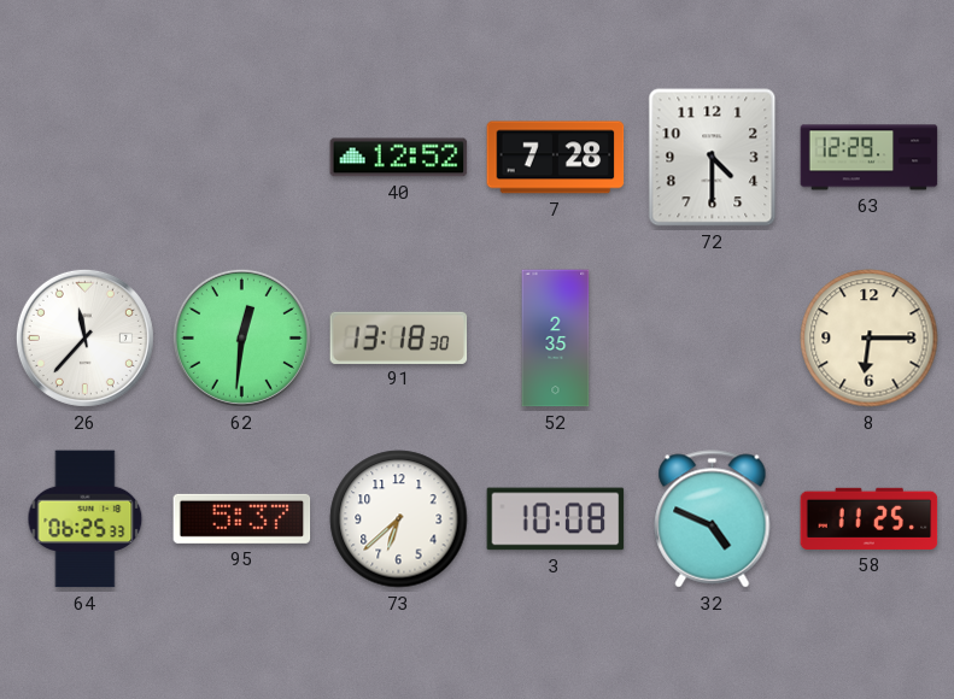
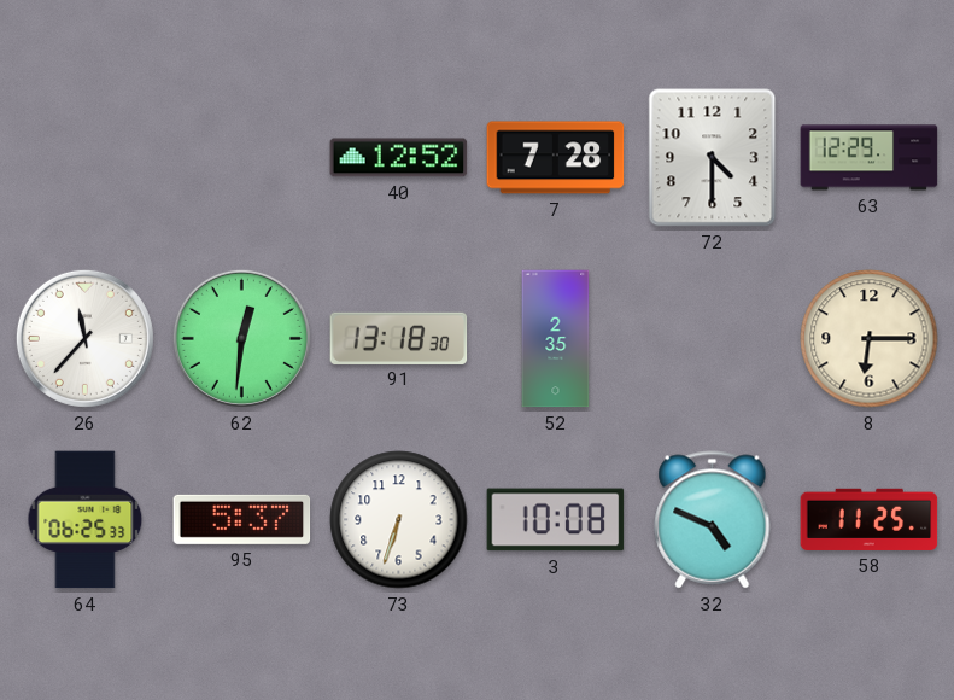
73: 6:38 -> 6:33 (399, 520)
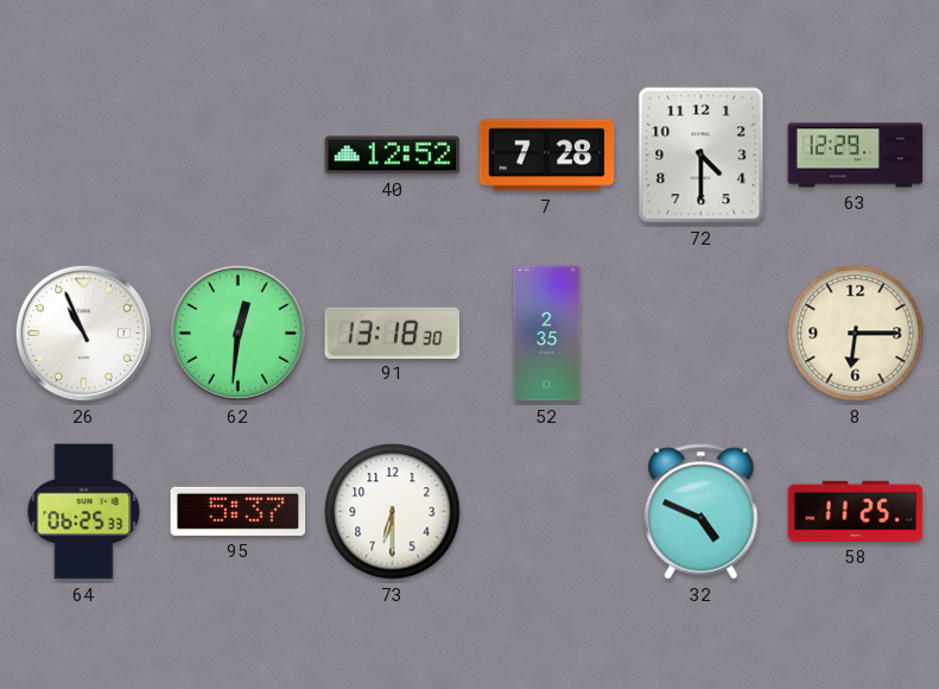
26: 11:37 -> 10:56 (83, 333)
73: 6:33 -> 6:30 (393, 512)
3: 10:08 -> none (556, 520)
